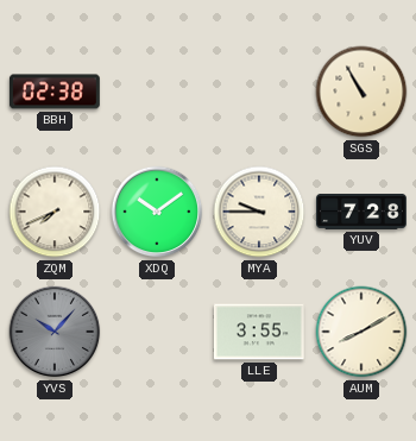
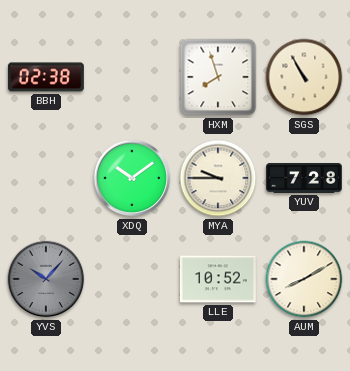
HXM: none -> 7:57 (218, 77)
ZQM: 7:41 -> none (55, 212)
LLE: 3:55 -> 10:52 (218, 279)
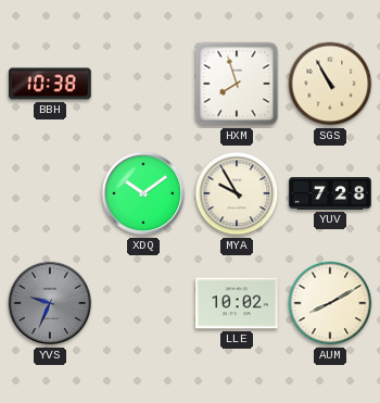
BBH: 02:38 -> 10:38 (50, 84)
MYA: 9:45 -> 9:55 (237, 193)
YVS: 10:07 -> 9:34 (50, 303)
LLE: 10:52 -> 10:02 (237, 303)
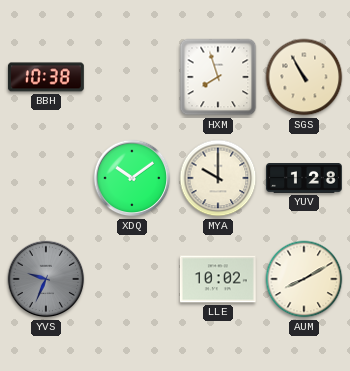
MYA: 9:55 -> 10:00 (218, 178)
YUV: 7:28 -> 1:28 (305, 179)
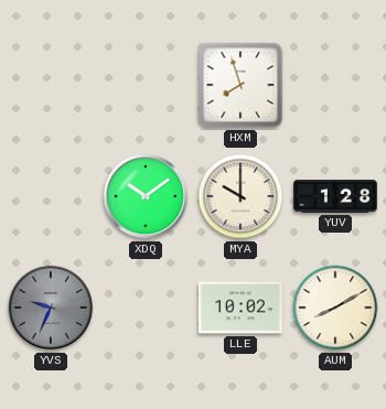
BBH: 10:38 -> none (46, 77)
SGS: 10:55 -> none (304, 77)
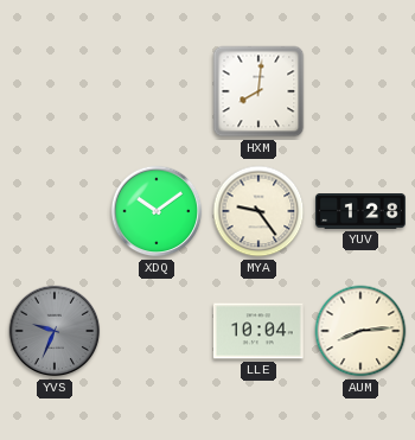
HXM: 7:57 -> 8:01 (258, 91)
MYA: 10:00 -> 9:24 (258, 211)
LLE: 10:02 -> 10:04 (258, 331)
AUM: 8:10 -> 8:14 (360, 331)
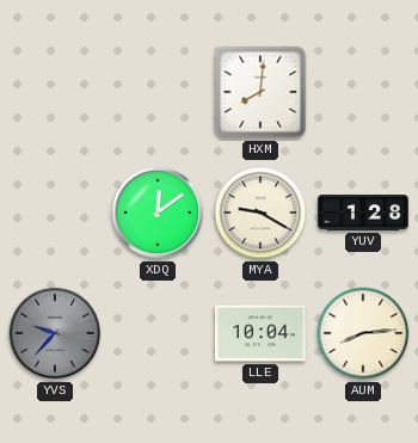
XDQ: 10:09 -> 12:09 (158, 213)
MYA: 9:24 -> 9:20 (260, 213)
YVS: 9:34 -> 9:37 (55, 333)
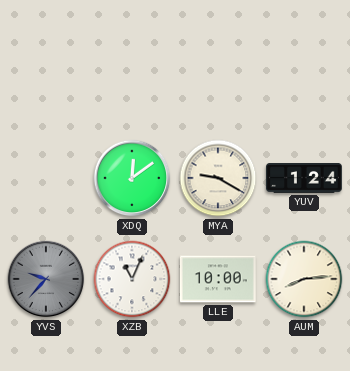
HXM: 8:01 -> none (260, 92)
YUV: 1:28 -> 1:24 (305, 179)
XZB: none -> 11:04 (132, 279)
LLE: 10:04 -> 10:00 (218, 279)
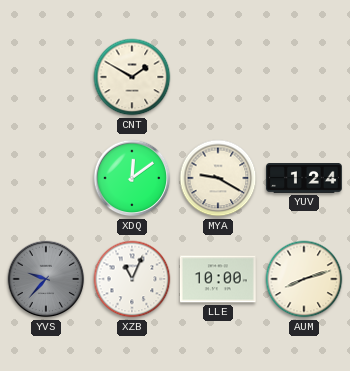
CNT: none -> 1:50 (132, 77)
AUM: 8:14 -> 8:12 (304, 279)
